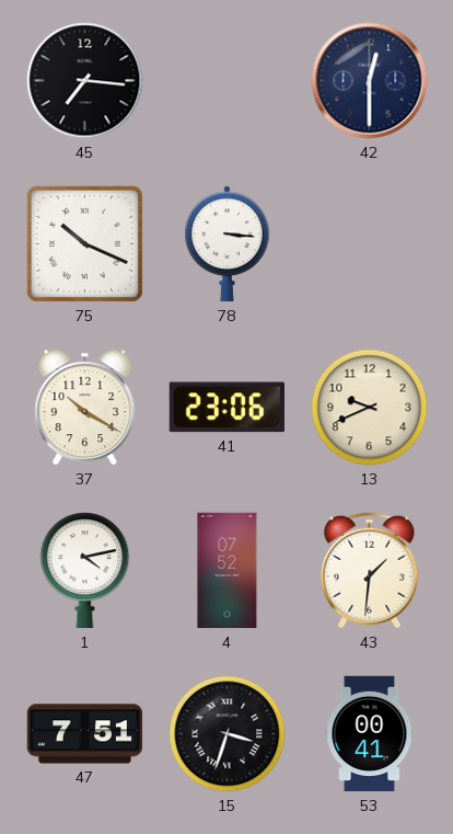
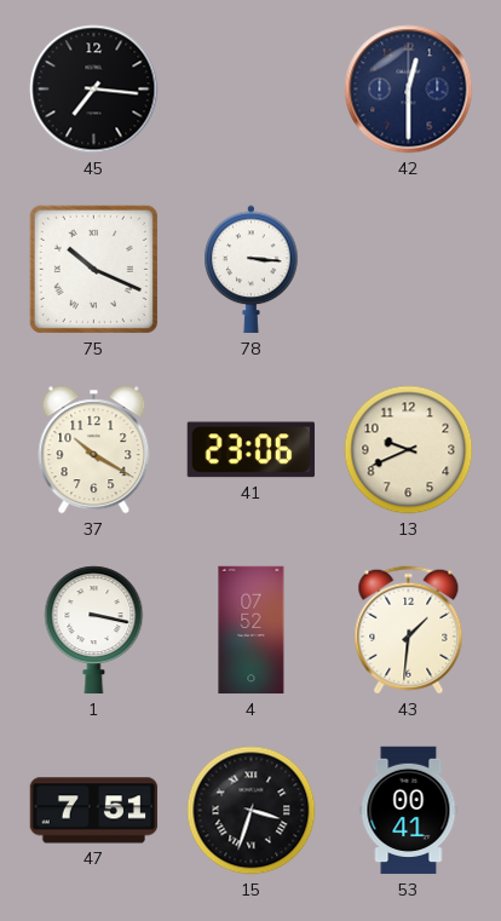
1: 4:13 -> 3:17 (94, 631)
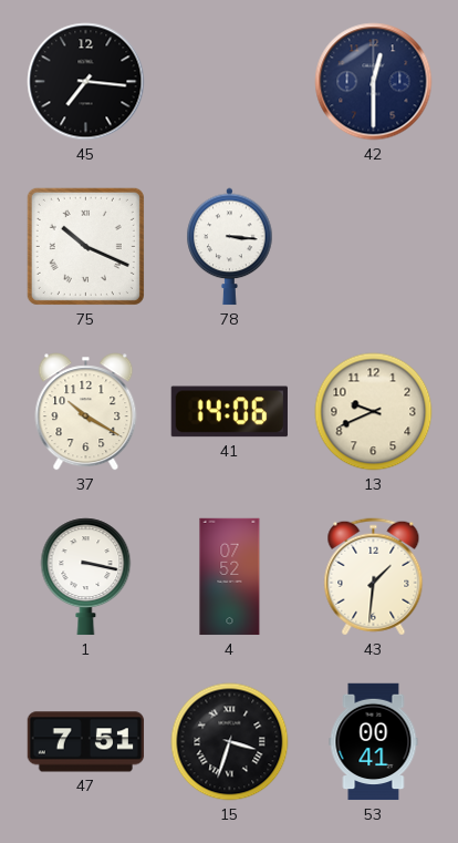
41: 23:06 -> 14:06 (229, 412)
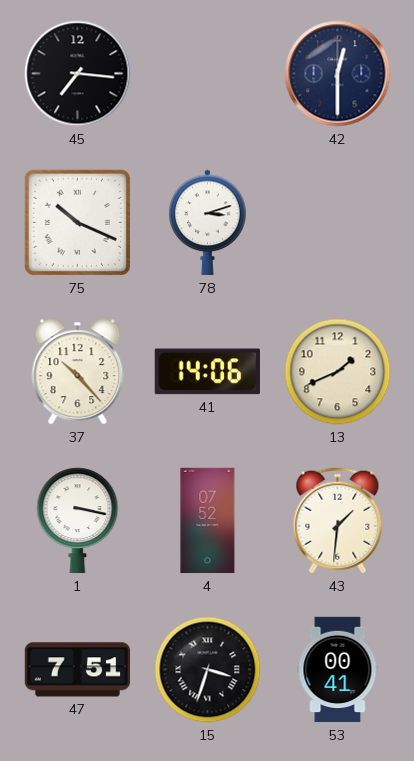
78: 3:16 -> 3:12 (208, 223)
37: 10:20 -> 10:23 (78, 372)
13: 9:41 -> 1:41 (338, 372)
